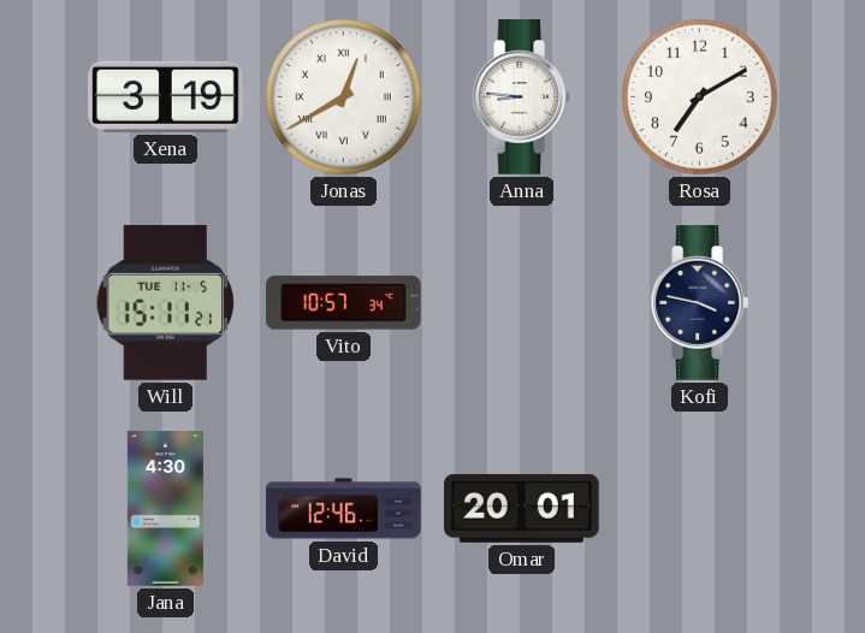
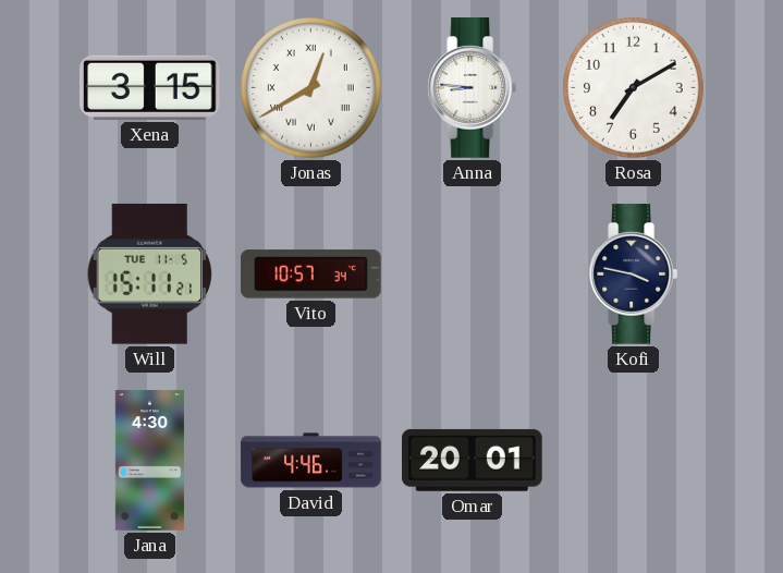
Xena: 3:19 -> 3:15 (150, 87)
David: 12:46 -> 4:46 (311, 461)
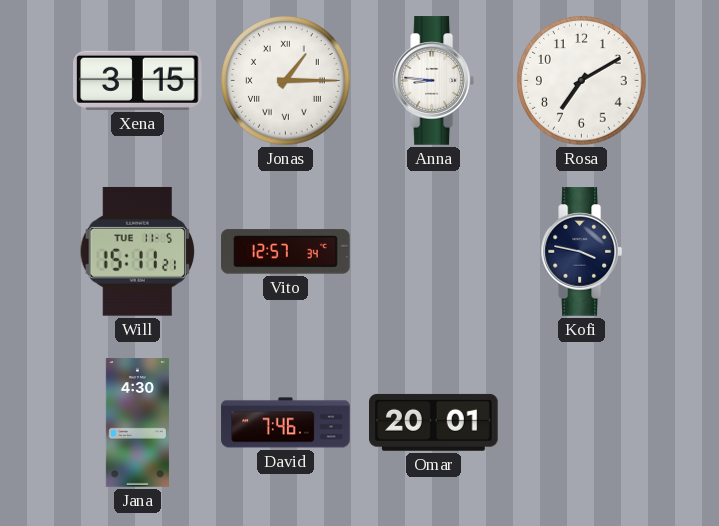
Jonas: 12:40 -> 1:15 (286, 81)
Vito: 10:57 -> 12:57 (286, 252)
David: 4:46 -> 7:46 (286, 423)
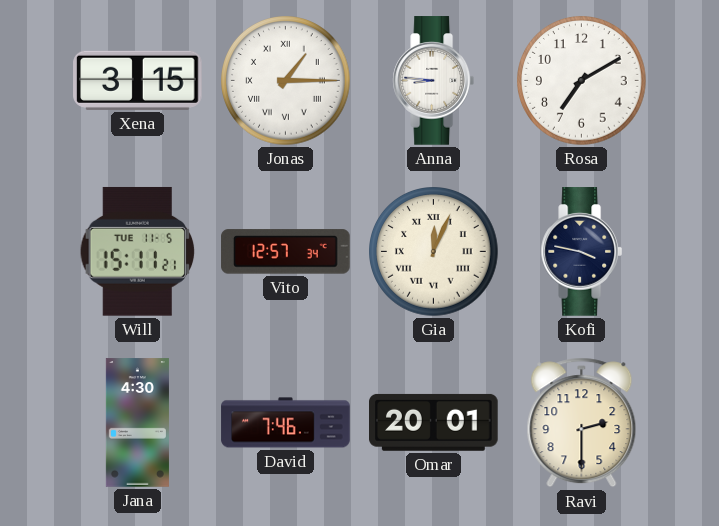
Gia: none -> 12:04 (434, 252)
Ravi: none -> 2:30 (582, 423)
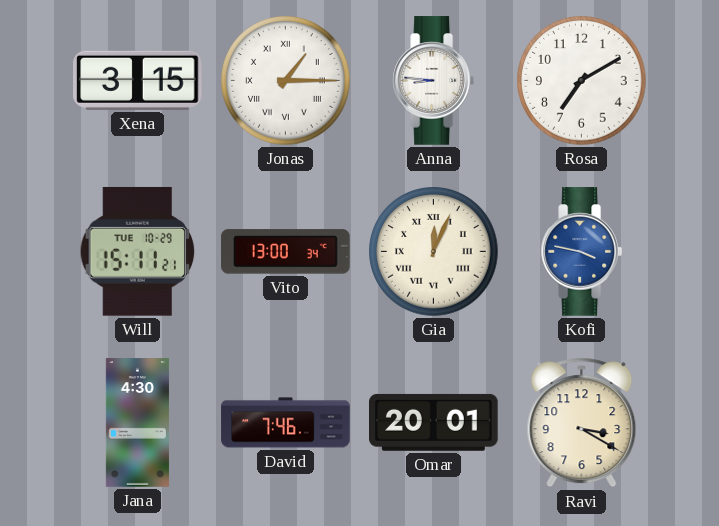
Will date: TUE 11-5 -> TUE 10-29 (138, 251)
Vito: 12:57 -> 13:00 (286, 252)
Kofi dial: navy -> blue (581, 252)
Ravi: 2:30 -> 3:20 (582, 423)
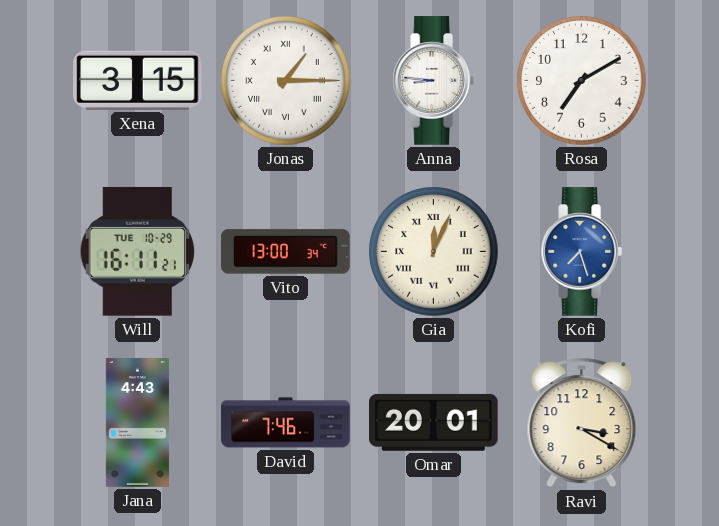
Will: 15:11 -> 16:11 (138, 251)
Kofi: 3:47 -> 7:27 (581, 252)
Jana: 4:30 -> 4:43 (137, 423)
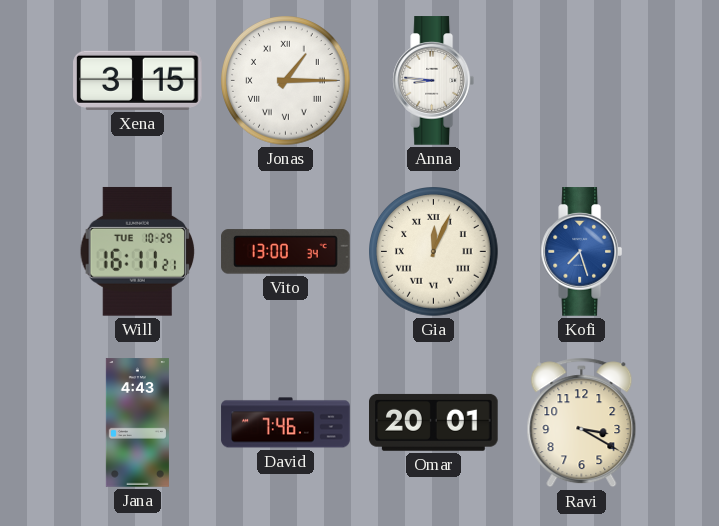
Rosa: 7:10 -> none (582, 81)
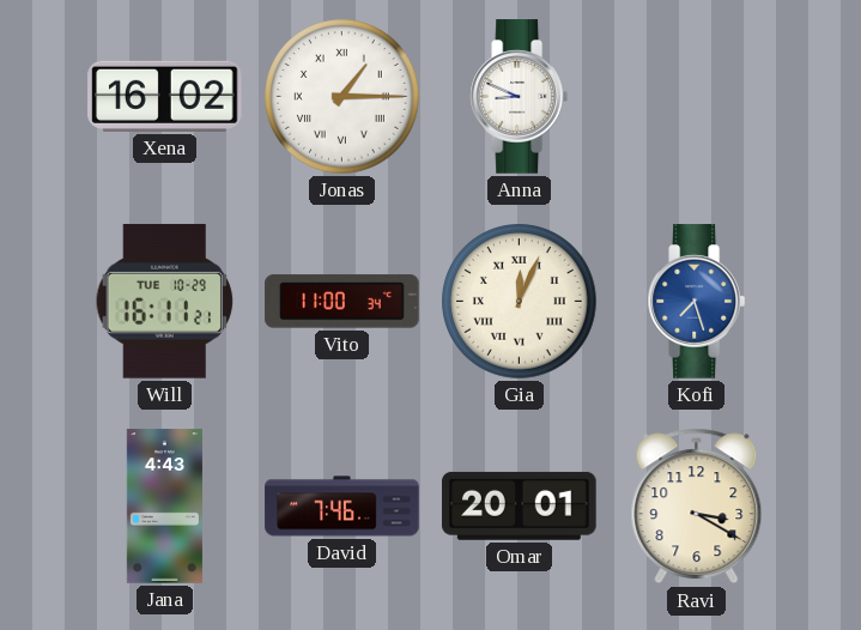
Xena: 3:15 -> 16:02 (165, 96)
Anna: 8:46 -> 8:49 (519, 97)
Vito: 13:00 -> 11:00 (342, 302)
